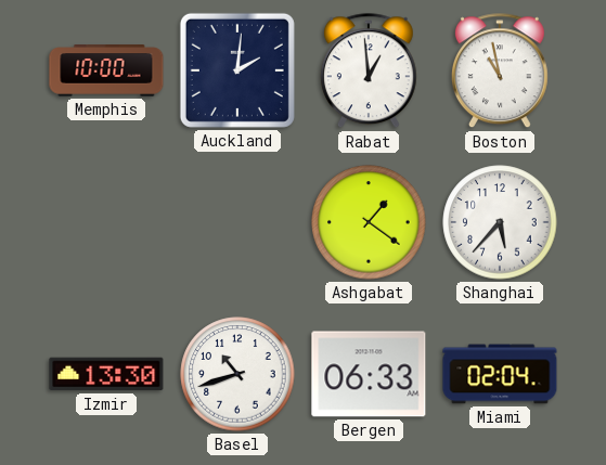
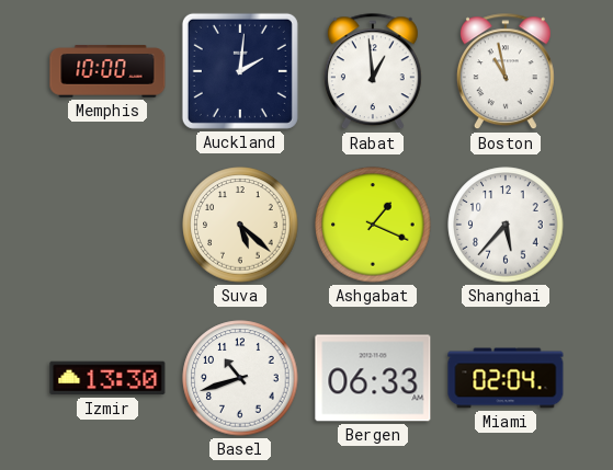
Suva: none -> 5:22 (240, 225)
Ashgabat: 1:21 -> 1:19 (373, 225)
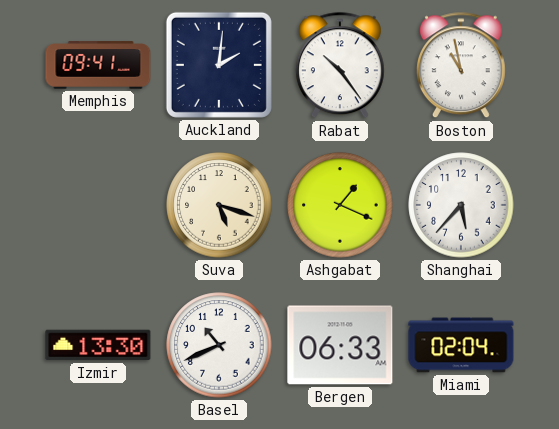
Memphis: 10:00 -> 09:41 (98, 65)
Rabat: 12:59 -> 10:24 (340, 66)
Suva: 5:22 -> 5:18 (219, 205)
Basel: 10:42 -> 10:41 (219, 345)
